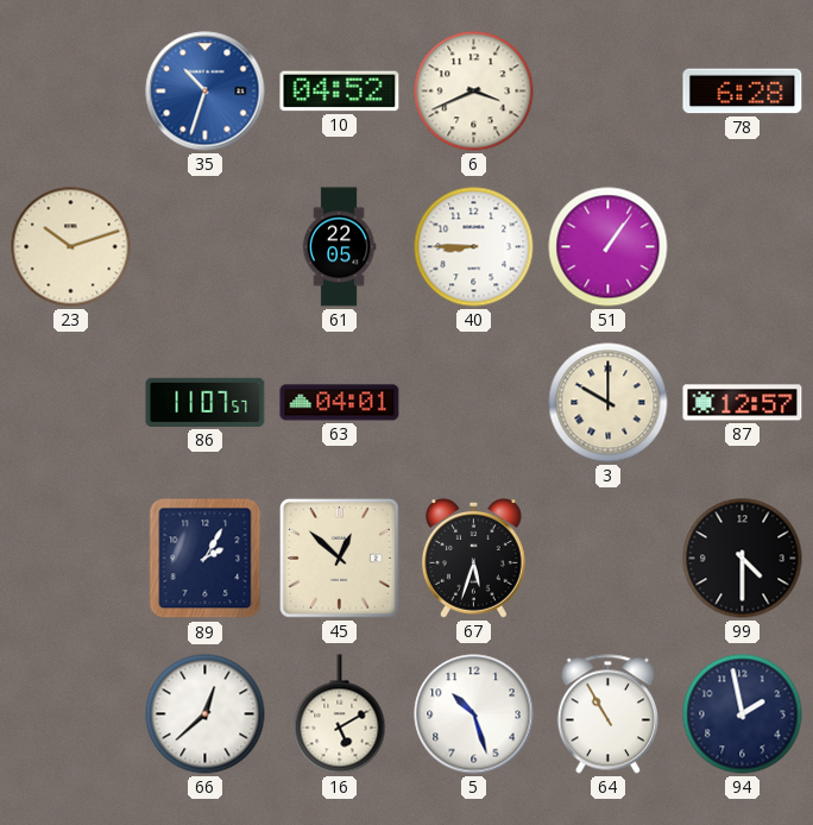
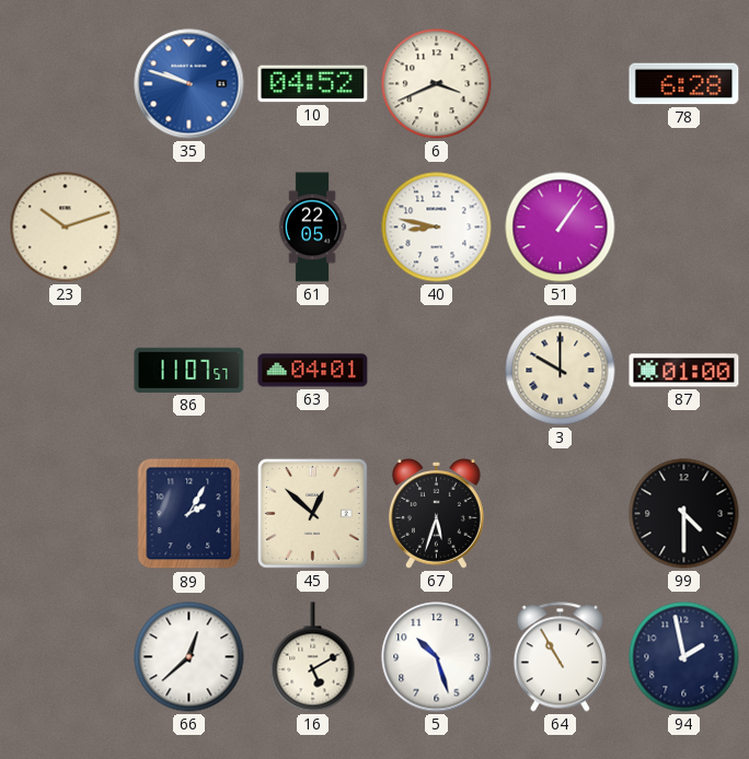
35: 10:33 -> 9:48 (189, 84)
40: 8:45 -> 8:47 (437, 227)
87: 12:57 -> 01:00 (684, 371)
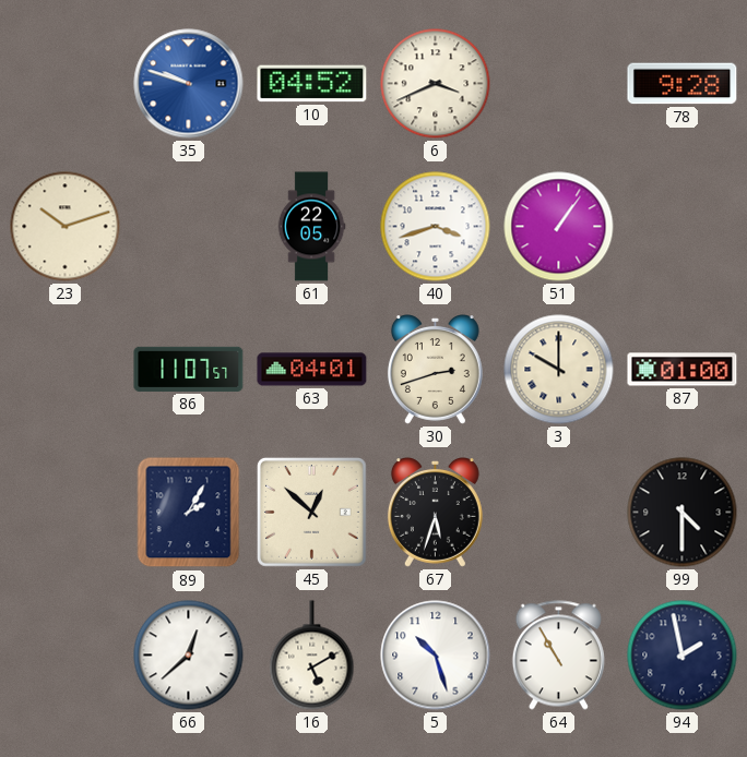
78: 6:28 -> 9:28 (683, 84)
40: 8:47 -> 3:42 (436, 227)
30: none -> 2:42 (435, 370)
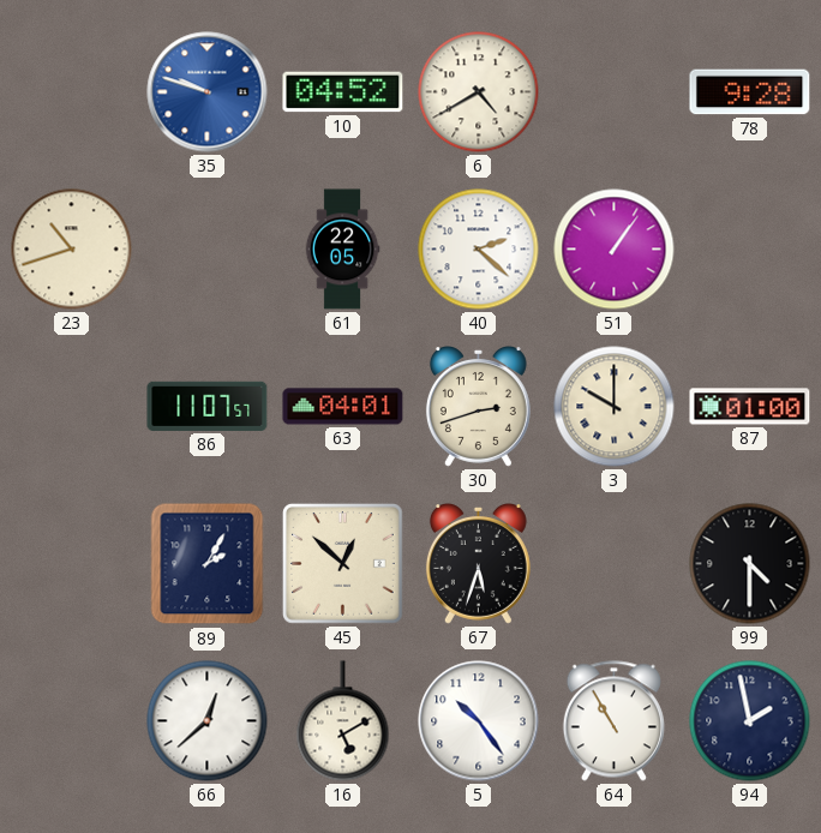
6: 3:41 -> 4:40 (479, 92)
23: 10:12 -> 10:42 (72, 250)
40: 3:42 -> 2:22 (479, 250)
5: 10:27 -> 10:24 (479, 721)
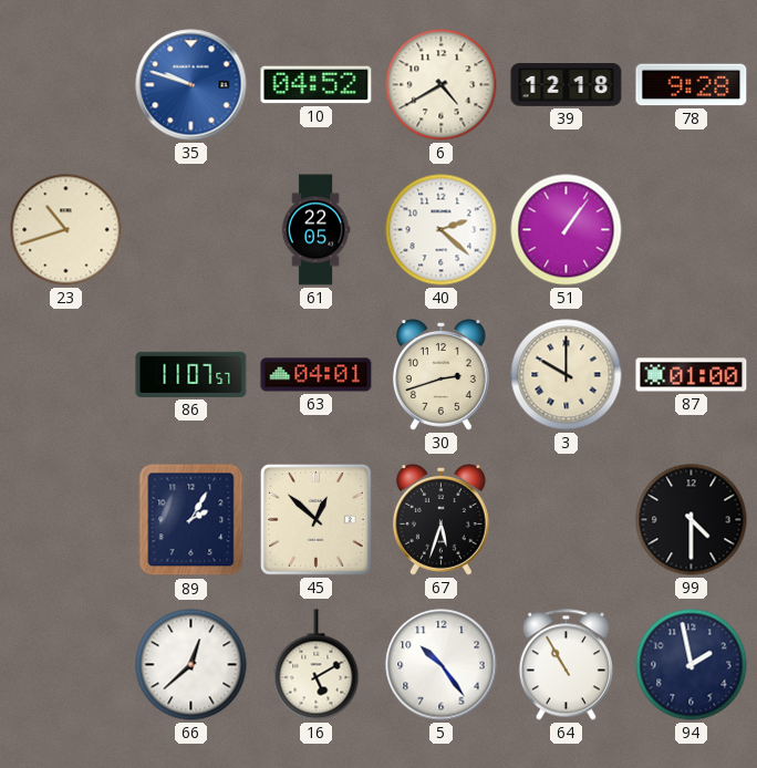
39: none -> 12:18 (567, 85)
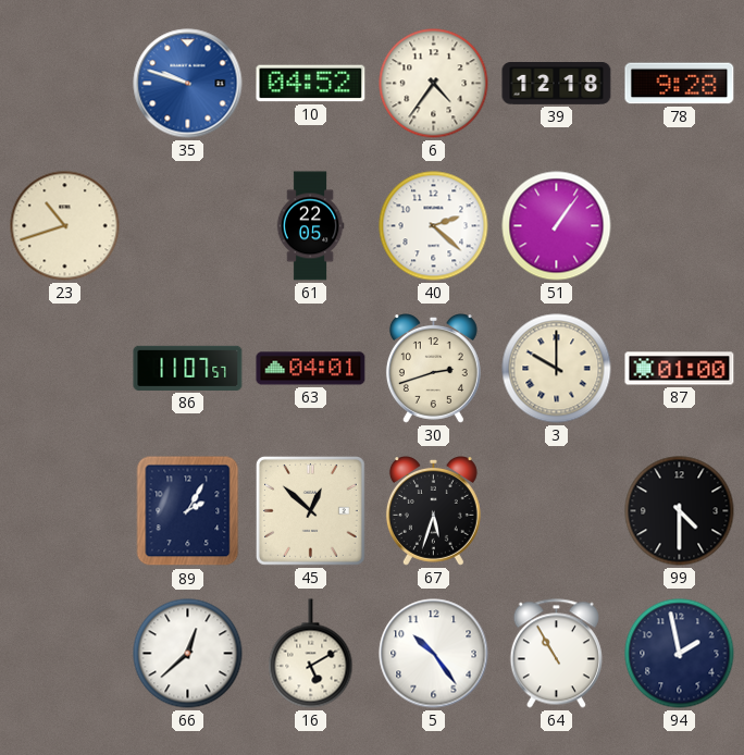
6: 4:40 -> 4:36 (434, 84)
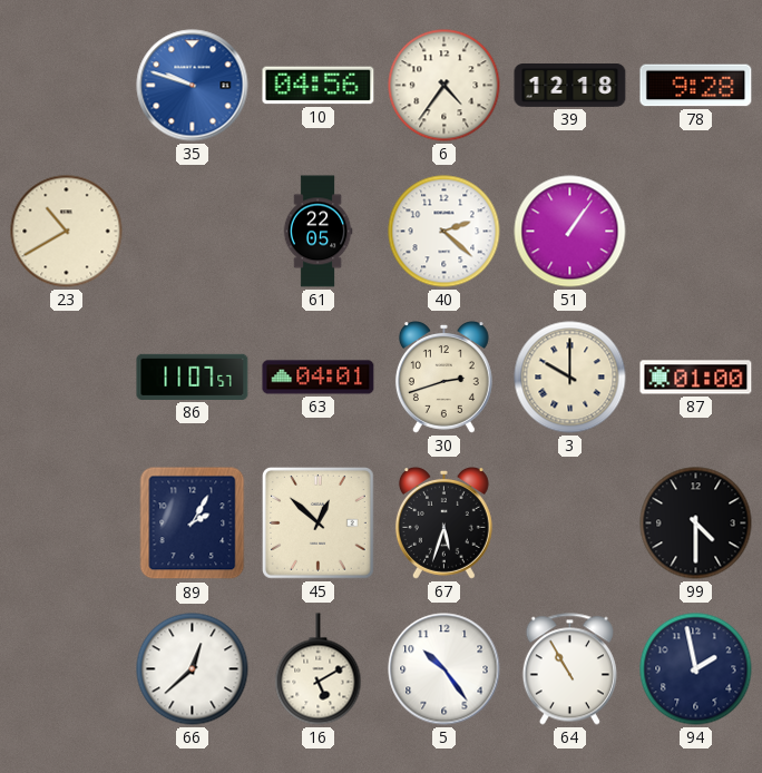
10: 04:52 -> 04:56 (319, 86)
23: 10:42 -> 10:40 (67, 232)
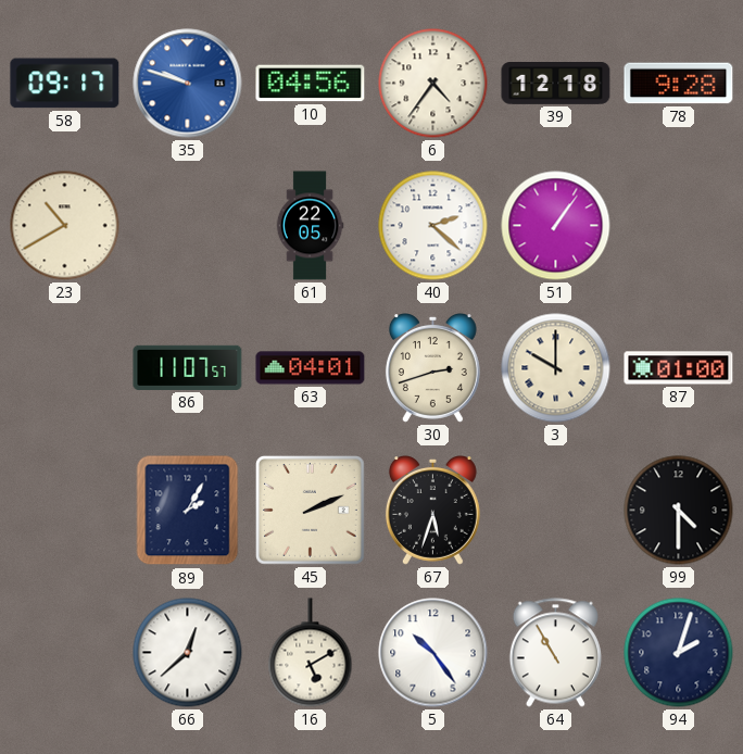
58: none -> 09:17 (65, 84)
45: 12:52 -> 2:11 (310, 510)
94: 1:58 -> 2:03 (679, 653)
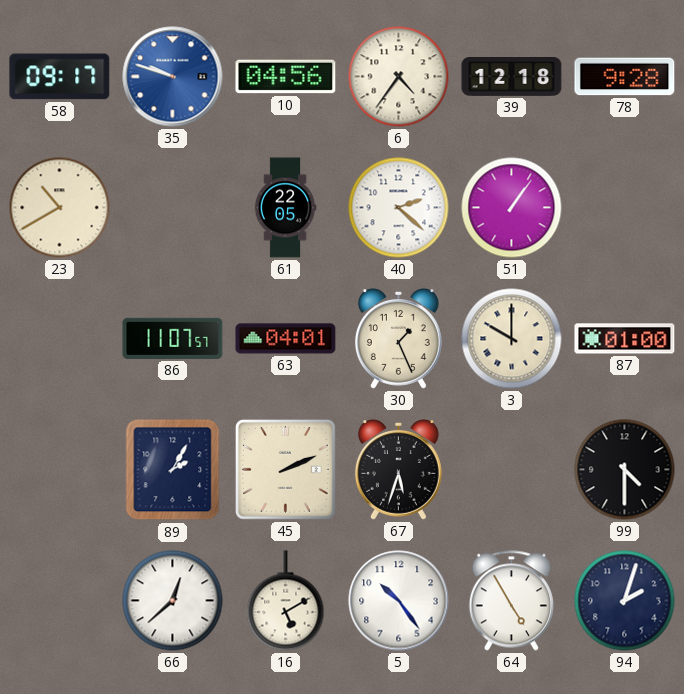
30: 2:42 -> 1:26 (398, 339)
64: 10:55 -> 4:55 (511, 601)
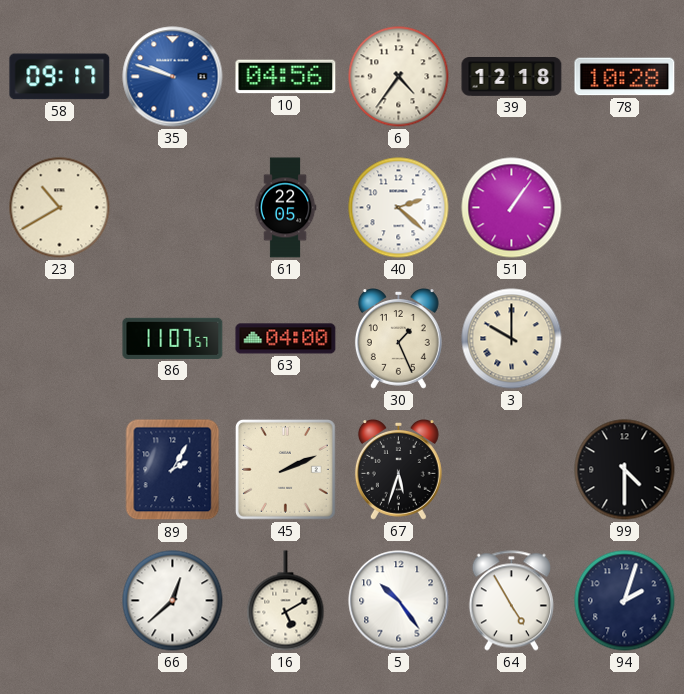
78: 9:28 -> 10:28 (625, 77)
63: 04:01 -> 04:00 (286, 339)
87: 01:00 -> none (625, 339)
